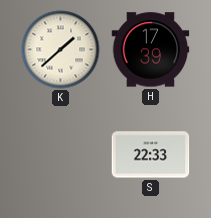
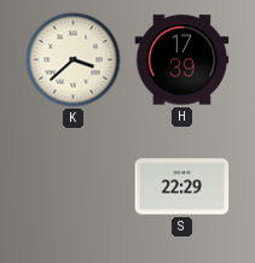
K: 1:38 -> 3:38 (74, 60)
S: 22:33 -> 22:29 (182, 187)
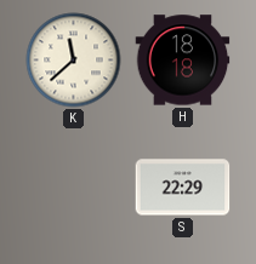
K: 3:38 -> 11:38 (74, 61)
H: 17:39 -> 18:18 (183, 61)
